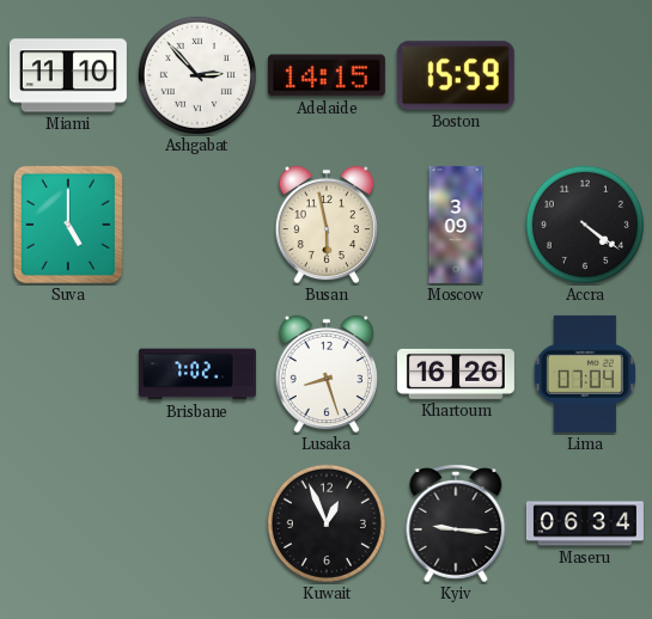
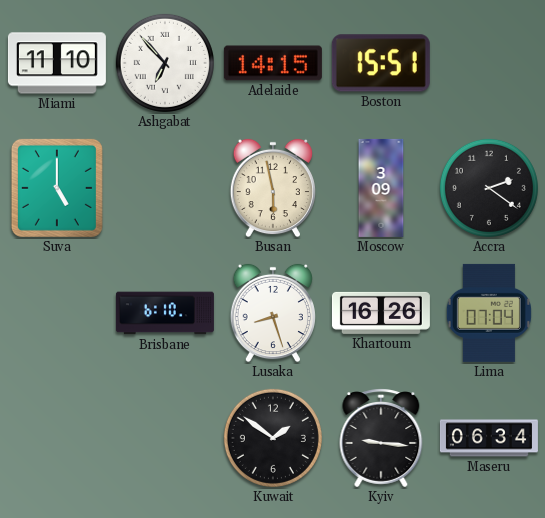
Ashgabat: 2:53 -> 6:53 (165, 63)
Boston: 15:59 -> 15:51 (381, 63)
Accra: 4:21 -> 2:21 (489, 188)
Brisbane: 7:02 -> 6:10 (165, 313)
Kuwait: 12:56 -> 1:51 (273, 438)
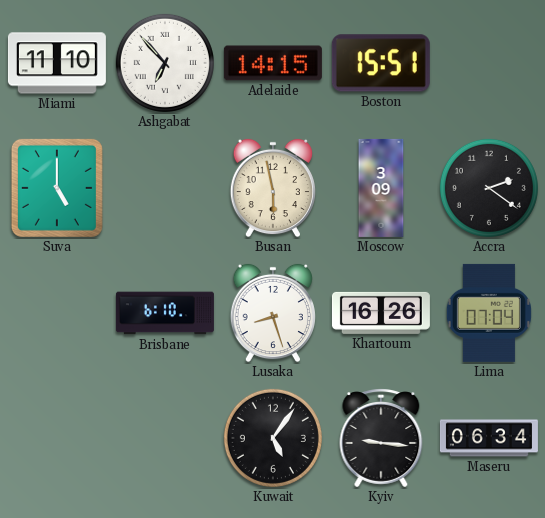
Kuwait: 1:51 -> 5:06 (273, 438)
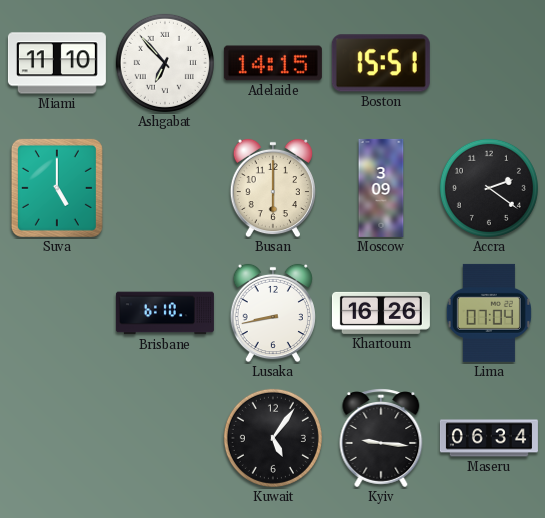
Busan: 5:58 -> 6:00 (273, 188)
Lusaka: 8:27 -> 8:43 (273, 313)
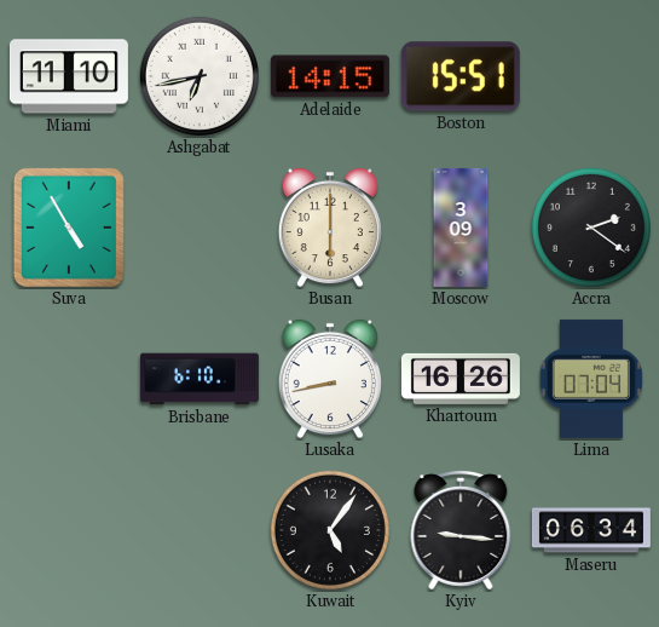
Ashgabat: 6:53 -> 6:43 (200, 76)
Suva: 5:00 -> 4:55 (69, 228)
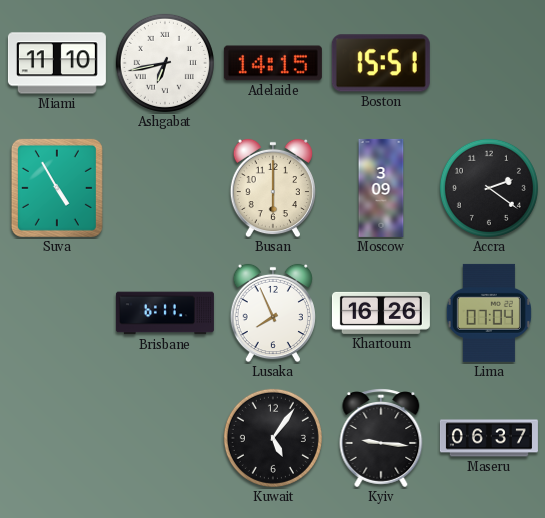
Brisbane: 6:10 -> 6:11 (165, 313)
Lusaka: 8:43 -> 7:56 (273, 313)
Maseru: 06:34 -> 06:37 (489, 438)
